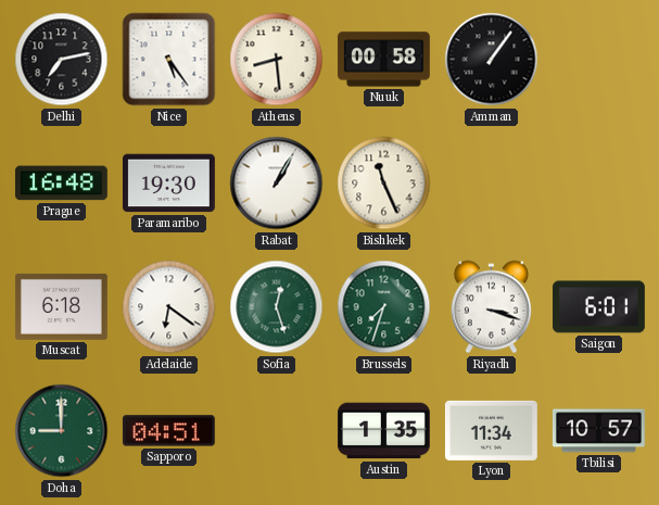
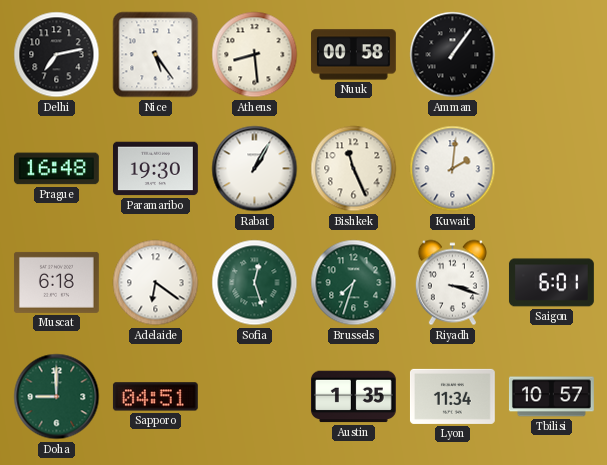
Kuwait: none -> 2:01 (453, 169)
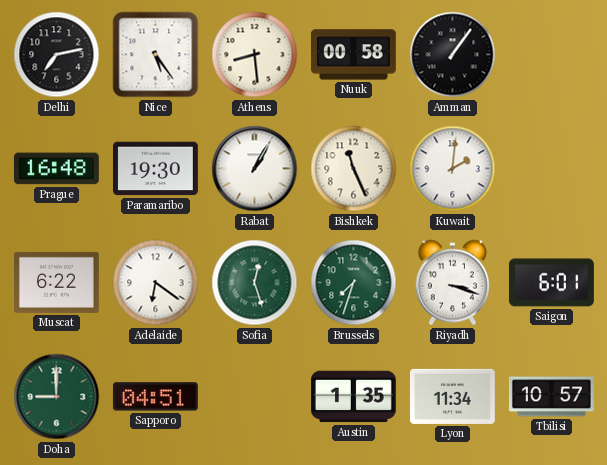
Muscat: 6:18 -> 6:22 (56, 282)
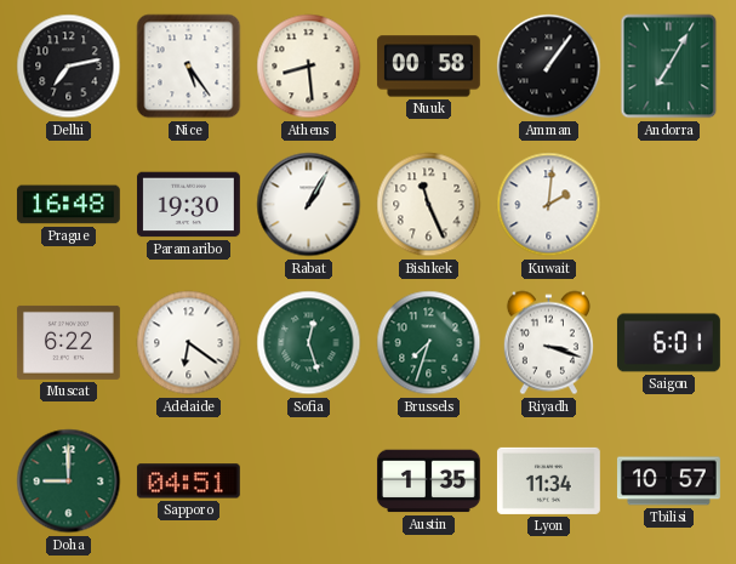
Andorra: none -> 7:05 (669, 67)
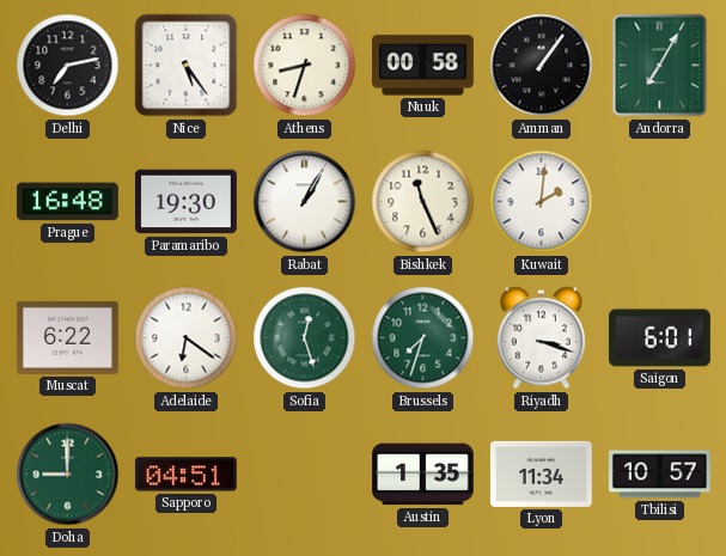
Athens: 8:29 -> 8:33 (305, 66)
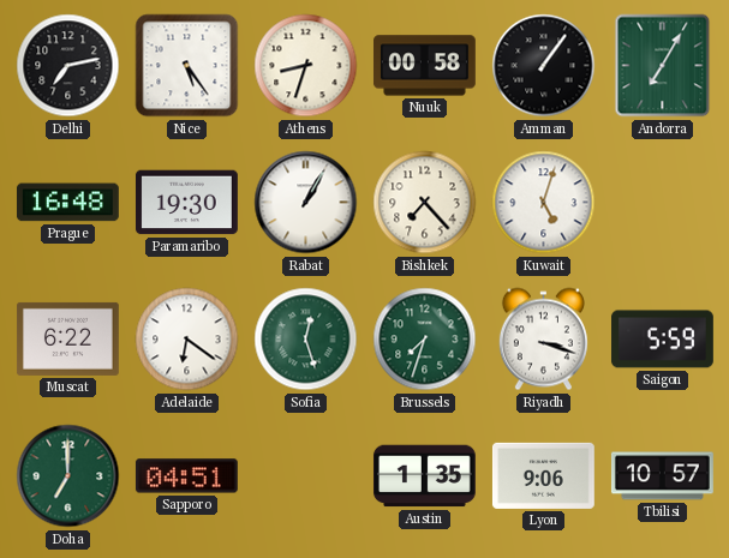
Bishkek: 11:26 -> 7:23 (425, 203)
Kuwait: 2:01 -> 5:03 (544, 203)
Saigon: 6:01 -> 5:59 (662, 340)
Doha: 9:00 -> 7:00 (68, 476)
Lyon: 11:34 -> 9:06 (543, 475)
